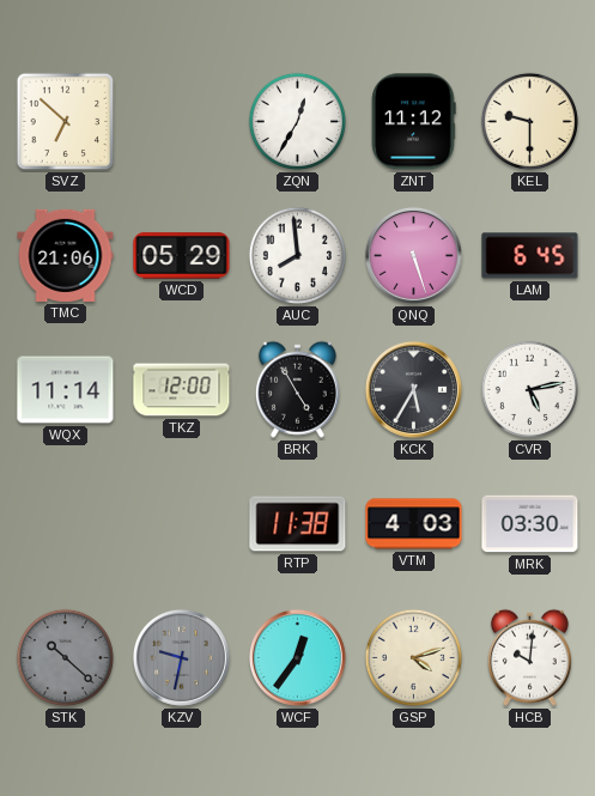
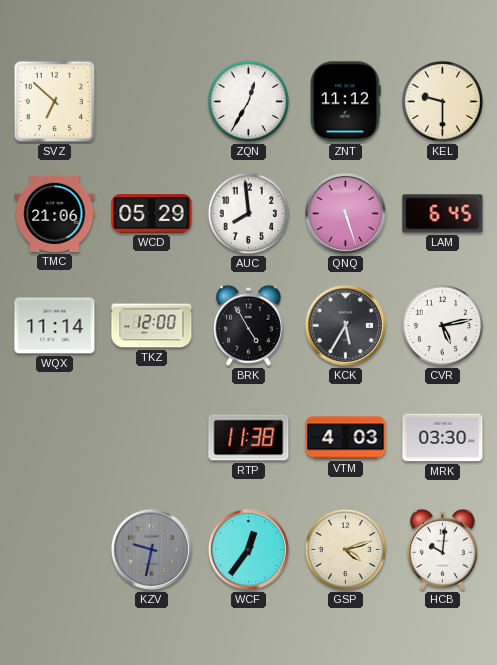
STK: 10:22 -> none (65, 657)
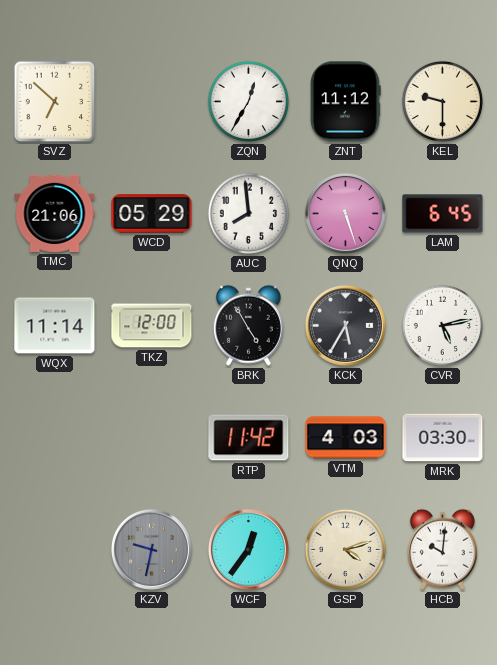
RTP: 11:38 -> 11:42 (249, 438)
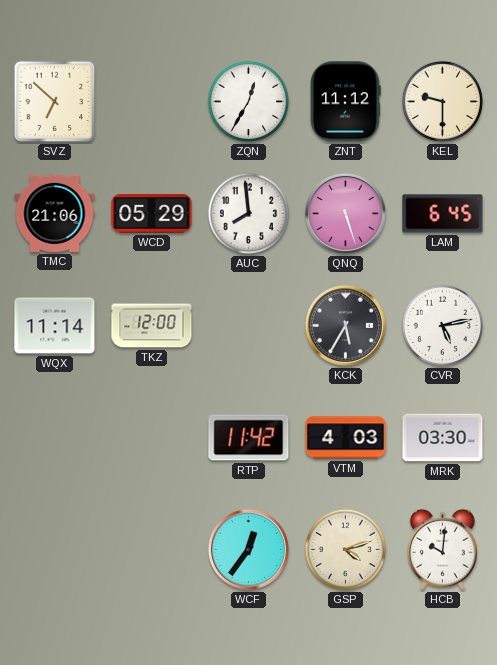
BRK: 4:55 -> none (248, 325)
KZV: 9:32 -> none (151, 549)
